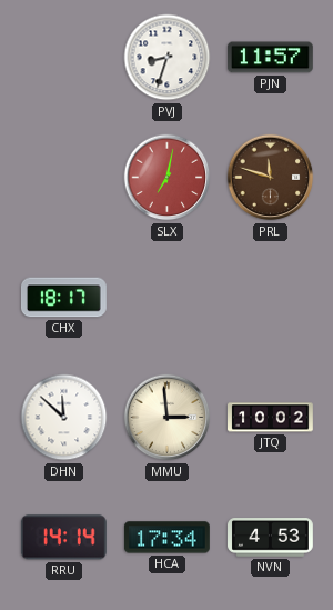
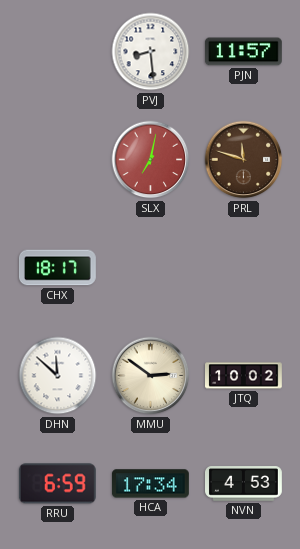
PVJ: 8:33 -> 8:29 (151, 52)
MMU: 2:59 -> 2:51 (151, 376)
RRU: 14:14 -> 6:59 (57, 484)
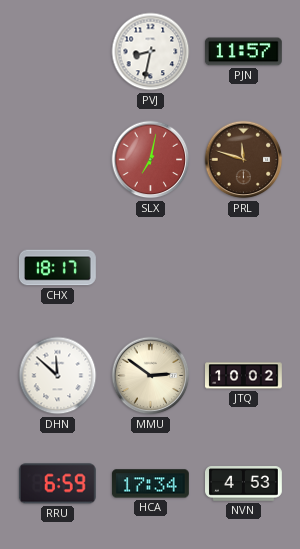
PVJ: 8:29 -> 8:32 (151, 52)
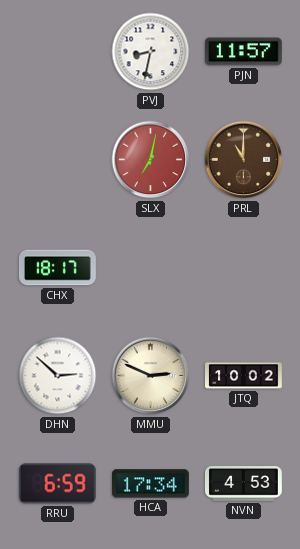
PRL: 11:48 -> 11:00 (244, 160)
DHN: 11:52 -> 2:52 (58, 376)
MMU: 2:51 -> 2:49 (151, 376)
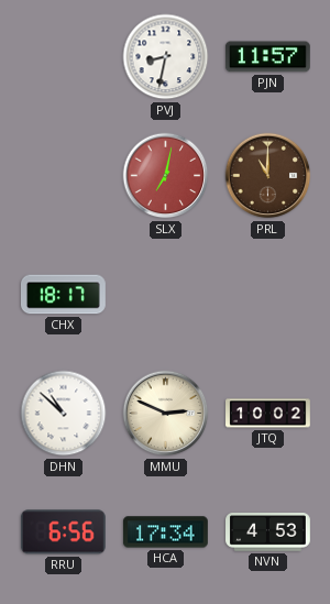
DHN: 2:52 -> 10:52 (64, 414)
RRU: 6:59 -> 6:56 (63, 532)
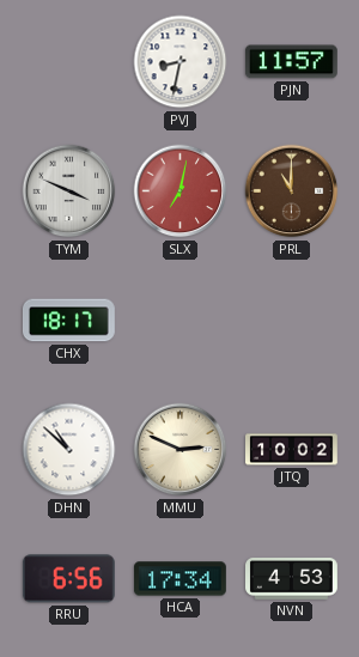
TYM: none -> 3:49 (69, 191)
